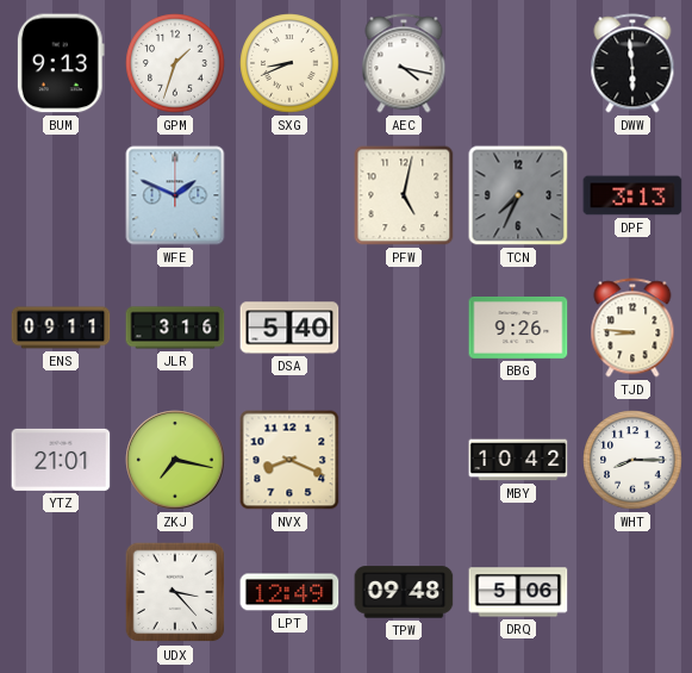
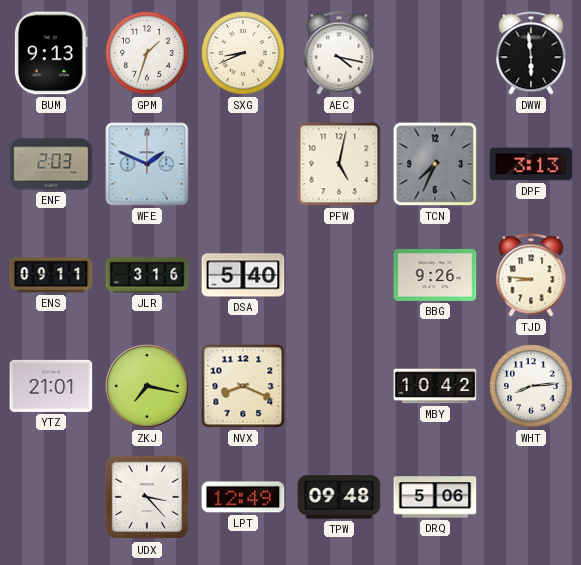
ENF: none -> 2:03 (51, 164)
WHT: 8:15 -> 8:14 (531, 386)
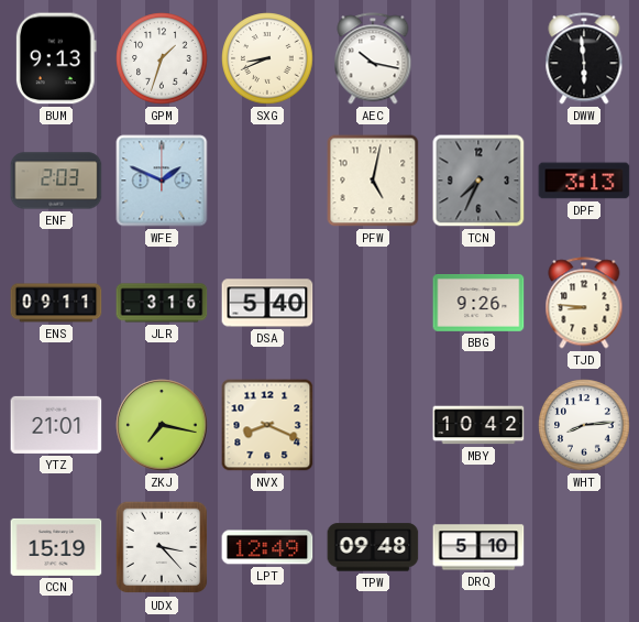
AEC: 4:17 -> 10:17 (373, 58)
CCN: none -> 15:19 (56, 547)
DRQ: 5:06 -> 5:10 (478, 547)
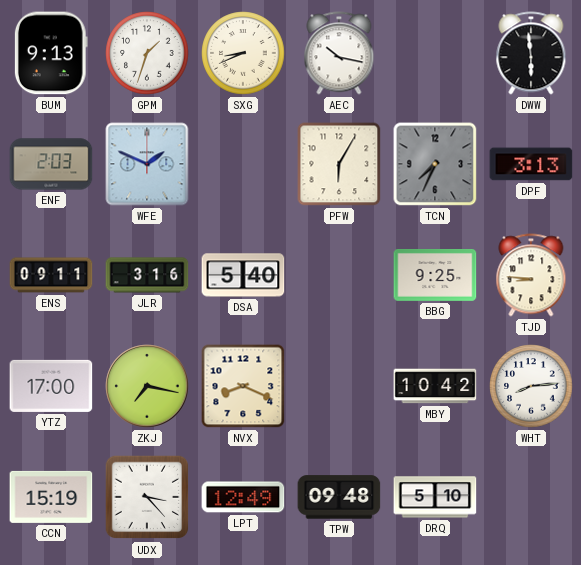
PFW: 5:02 -> 6:05 (339, 164)
BBG: 9:26 -> 9:25 (435, 276)
YTZ: 21:01 -> 17:00 (51, 386)
